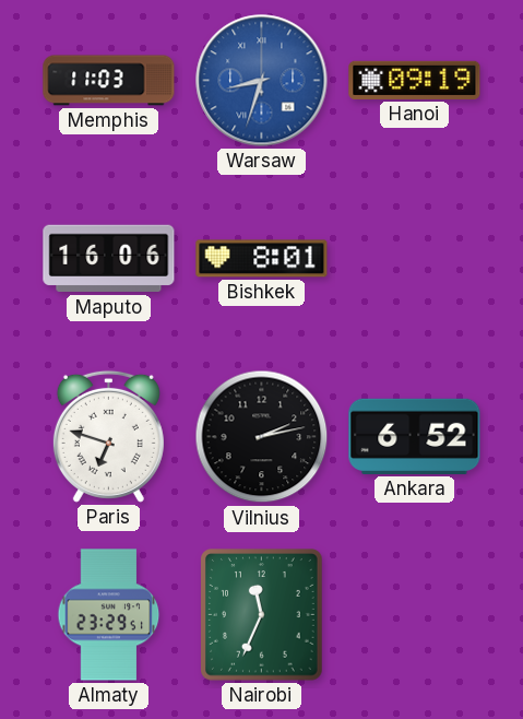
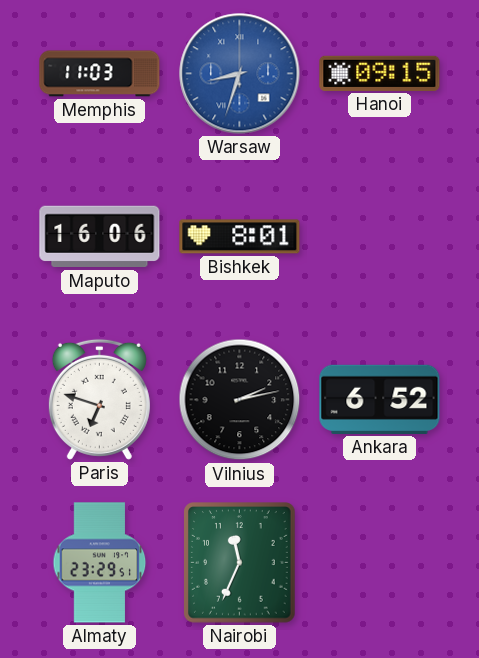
Hanoi: 09:19 -> 09:15 (380, 73)
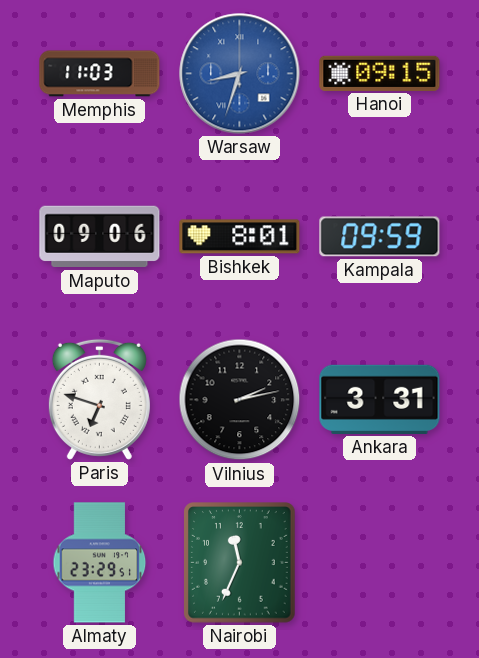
Maputo: 16:06 -> 09:06 (100, 237)
Kampala: none -> 09:59 (380, 237)
Ankara: 6:52 -> 3:31 (380, 399)
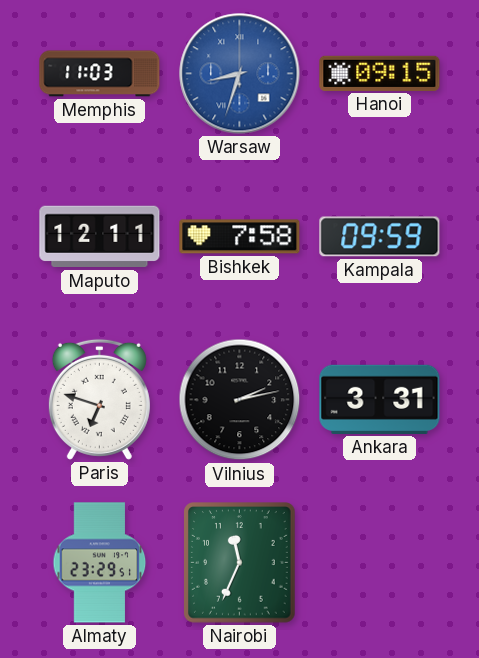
Maputo: 09:06 -> 12:11 (100, 237)
Bishkek: 8:01 -> 7:58 (240, 237)
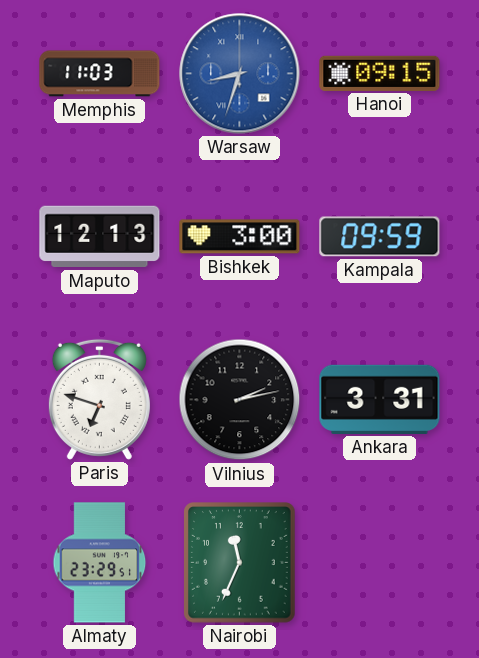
Maputo: 12:11 -> 12:13 (100, 237)
Bishkek: 7:58 -> 3:00 (240, 237)
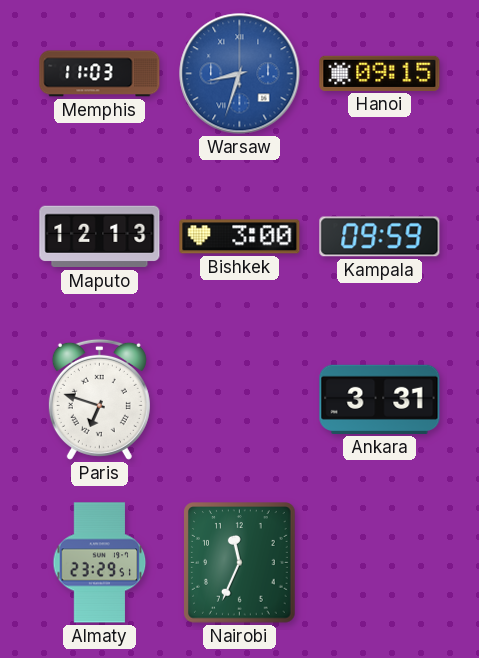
Vilnius: 2:13 -> none (240, 400)
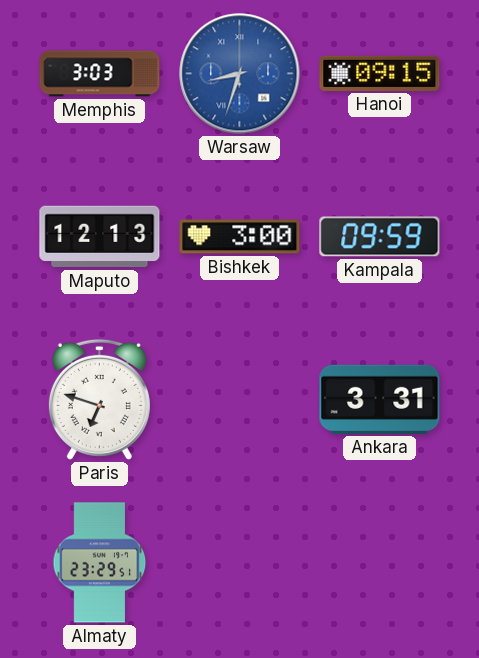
Memphis: 11:03 -> 3:03 (100, 74)
Nairobi: 11:34 -> none (240, 563)
